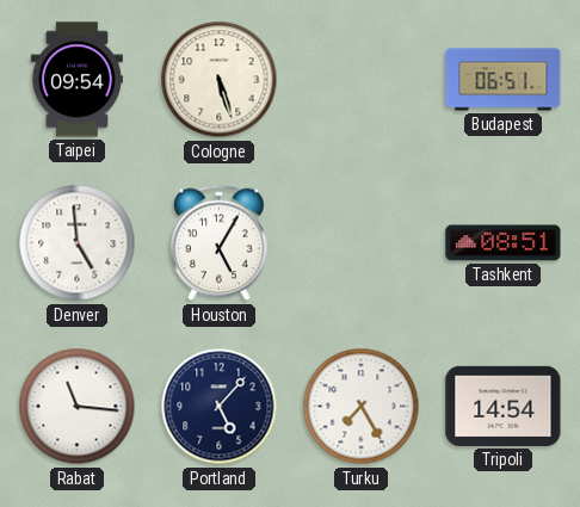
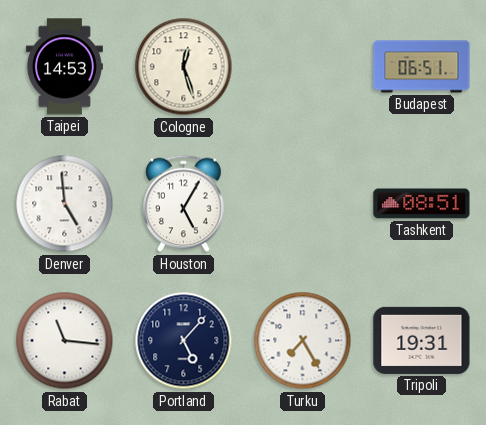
Taipei: 09:54 -> 14:53 (64, 67)
Cologne: 5:27 -> 12:27 (184, 67)
Tripoli: 14:54 -> 19:31 (422, 340)
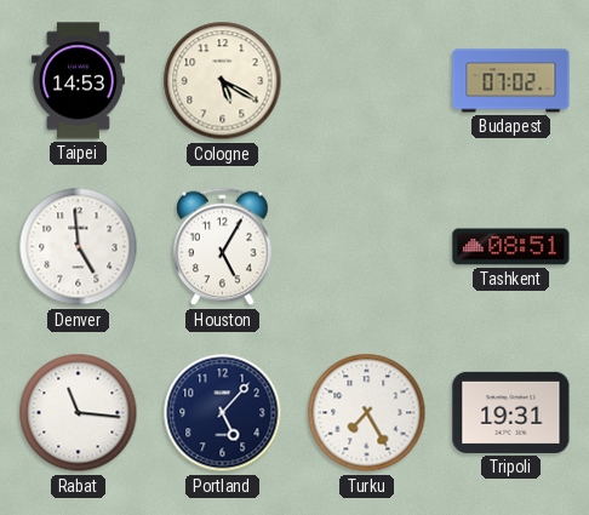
Cologne: 12:27 -> 5:20 (223, 81)
Budapest: 06:51 -> 07:02 (511, 81)
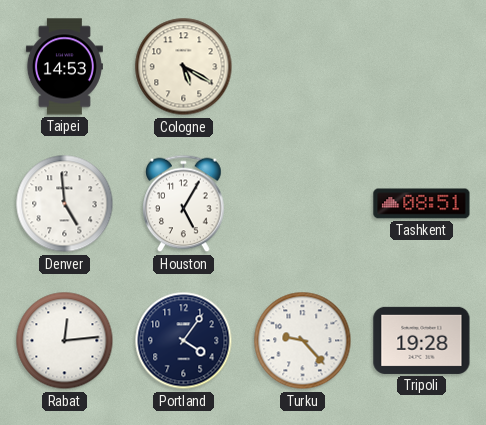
Budapest: 07:02 -> none (511, 81)
Rabat: 11:16 -> 12:14 (65, 341)
Portland: 5:07 -> 4:06 (184, 341)
Turku: 7:25 -> 9:23 (303, 341)
Tripoli: 19:31 -> 19:28 (422, 340)
